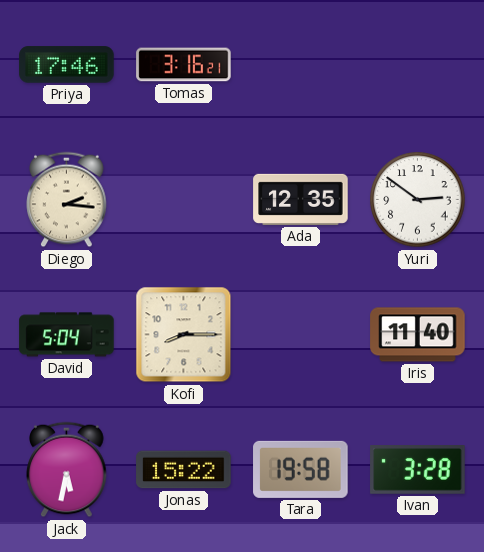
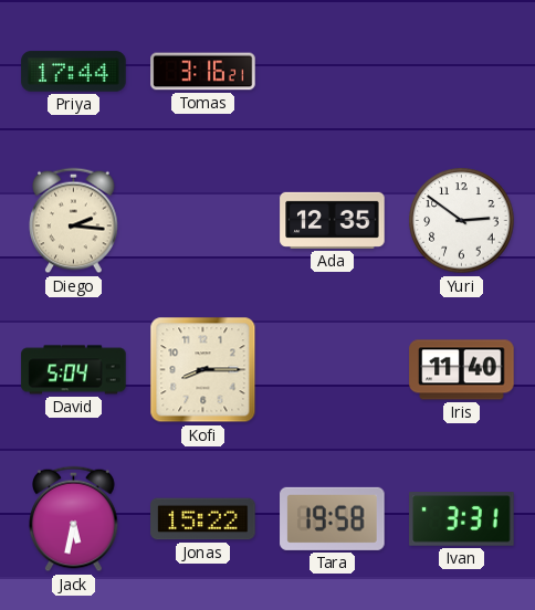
Priya: 17:46 -> 17:44 (74, 72)
Ivan: 3:28 -> 3:31 (462, 519)
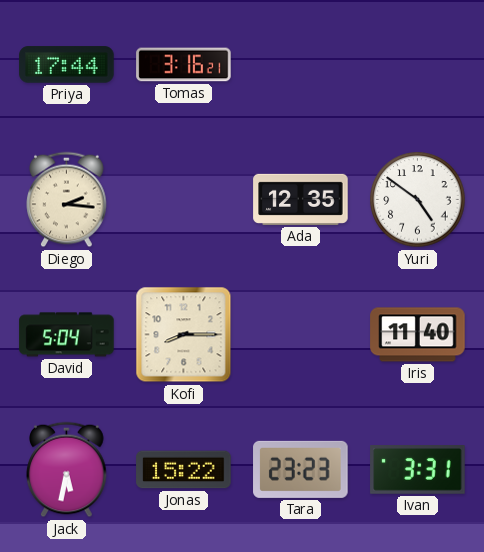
Yuri: 2:51 -> 4:51 (418, 200)
Tara: 19:58 -> 23:23 (301, 469)
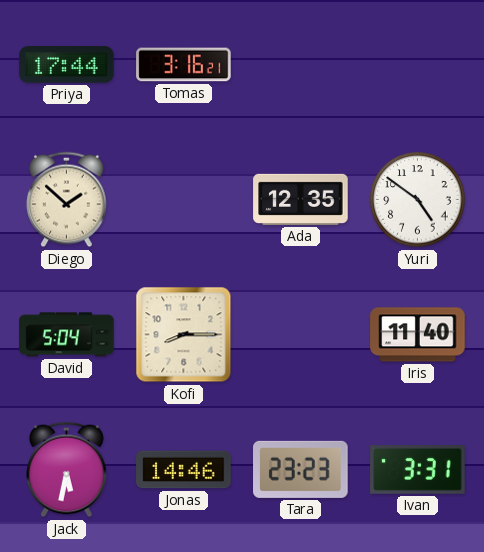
Diego: 2:16 -> 1:52 (67, 200)
Jonas: 15:22 -> 14:46 (184, 470)
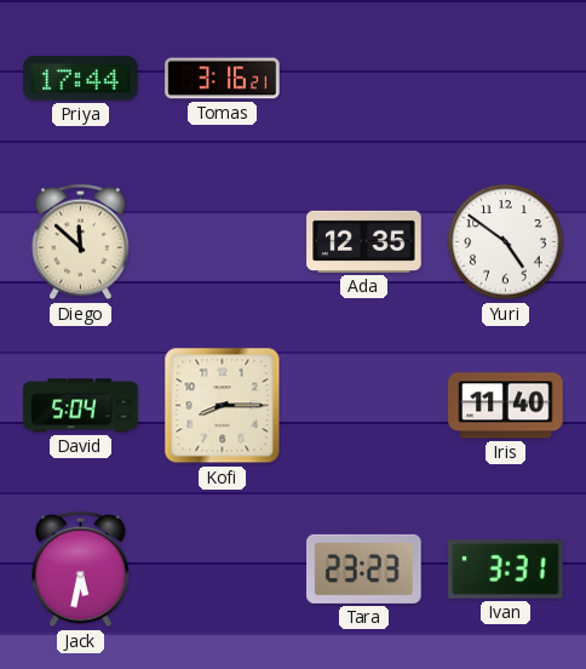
Diego: 1:52 -> 11:52 (81, 242)
Jonas: 14:46 -> none (184, 470)
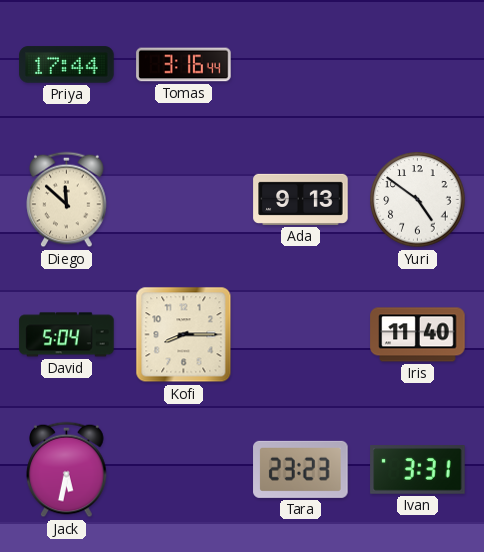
Tomas: 3:16:21 -> 3:16:44 (184, 65)
Ada: 12:35 -> 9:13 (301, 199)
